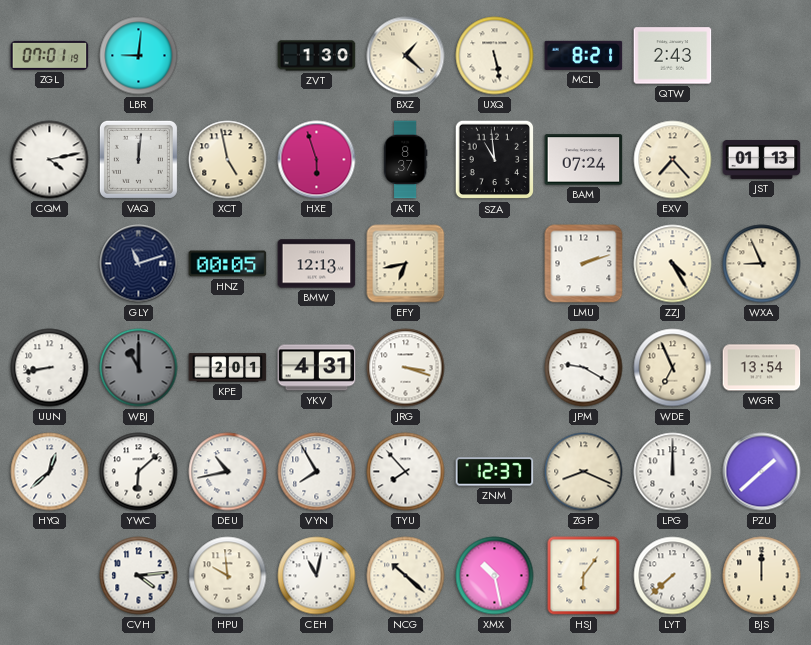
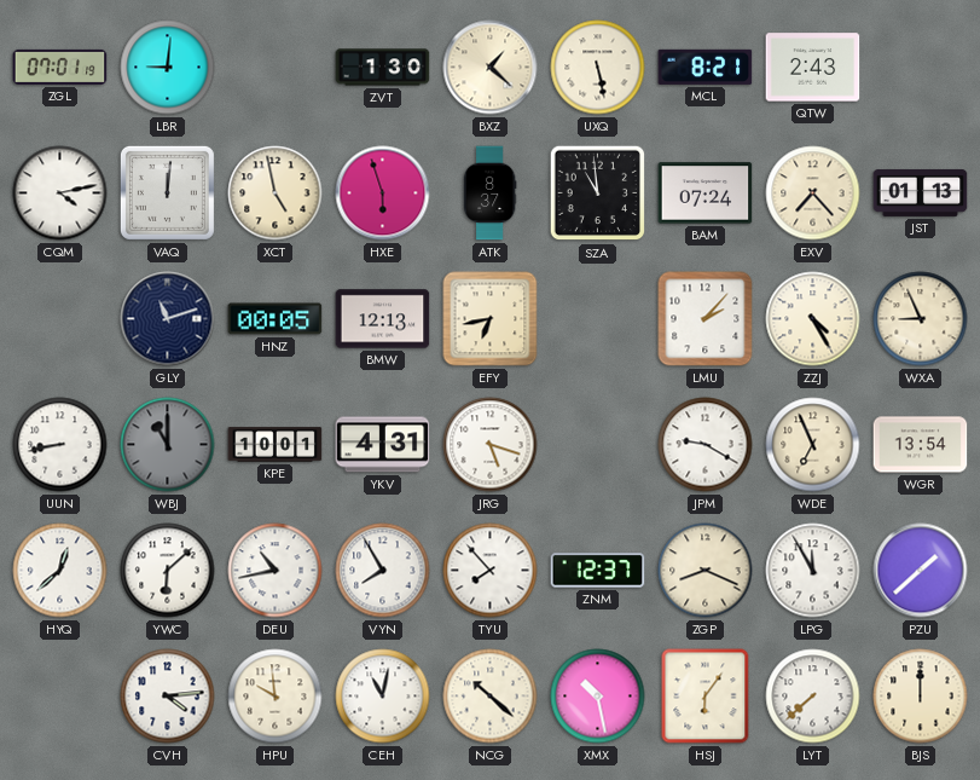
LMU: 2:12 -> 2:07 (706, 319)
KPE: 2:01 -> 10:01 (276, 445)
JRG: 3:18 -> 5:18 (491, 445)
LPG: 12:00 -> 11:55 (813, 571)
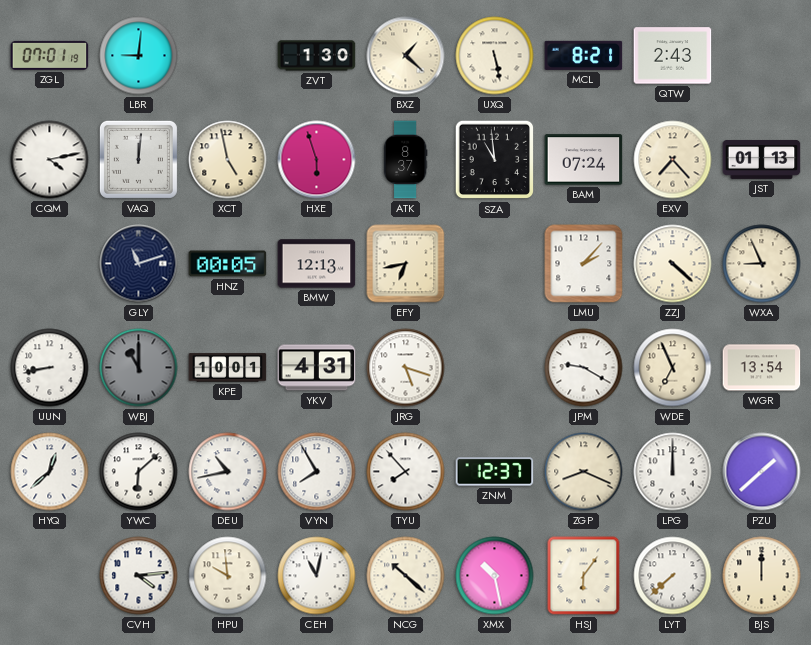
ZZJ: 4:25 -> 4:22 (673, 264)
LPG: 11:55 -> 12:00 (673, 472)
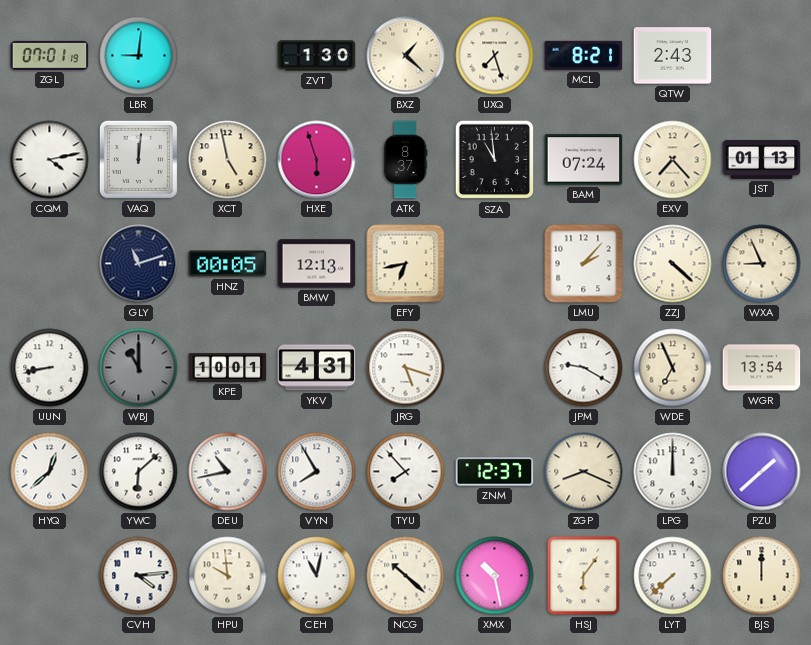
UXQ: 5:28 -> 7:27 (495, 56)
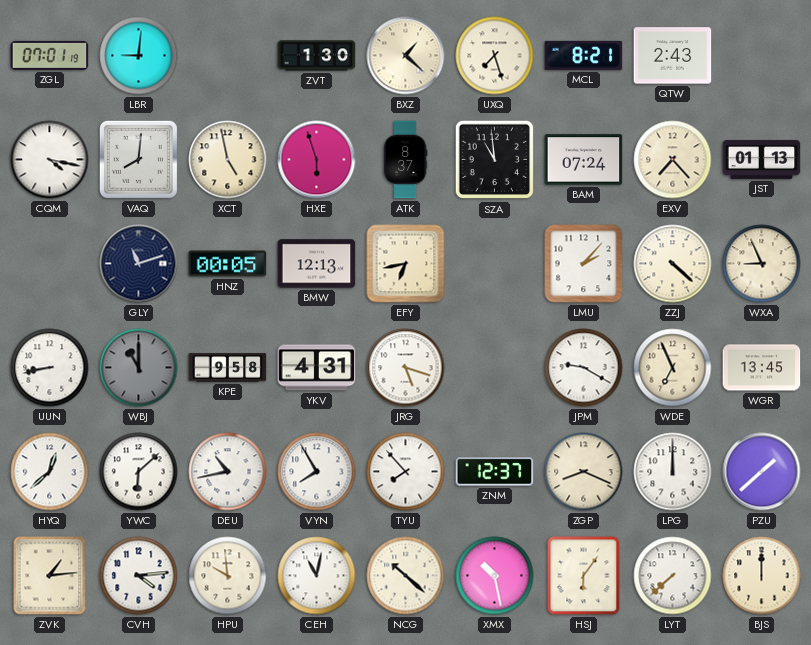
CQM: 4:13 -> 4:17 (50, 160)
VAQ: 12:01 -> 8:01 (138, 159)
KPE: 10:01 -> 9:58 (228, 368)
WGR: 13:54 -> 13:45 (762, 368)
ZVK: none -> 1:14 (50, 576)
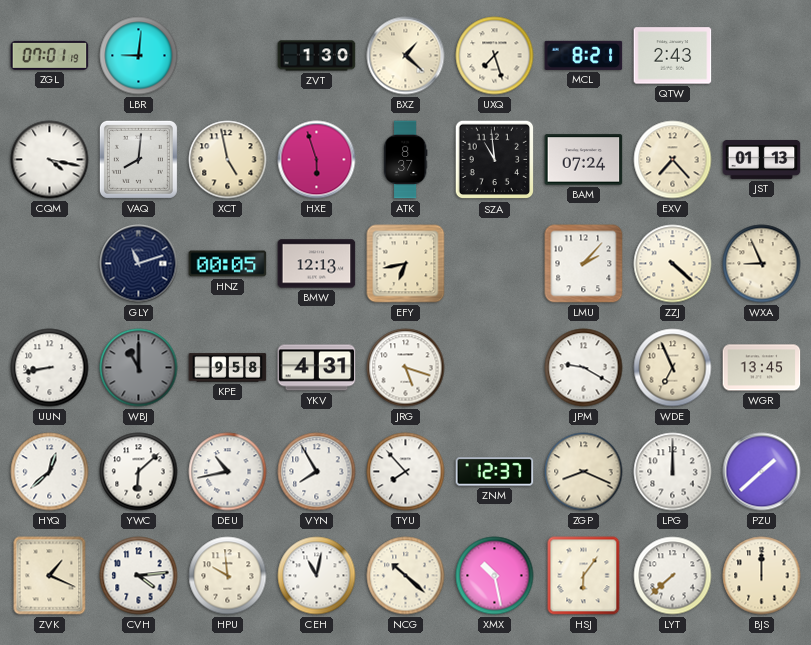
ZVK: 1:14 -> 1:19 (50, 576)
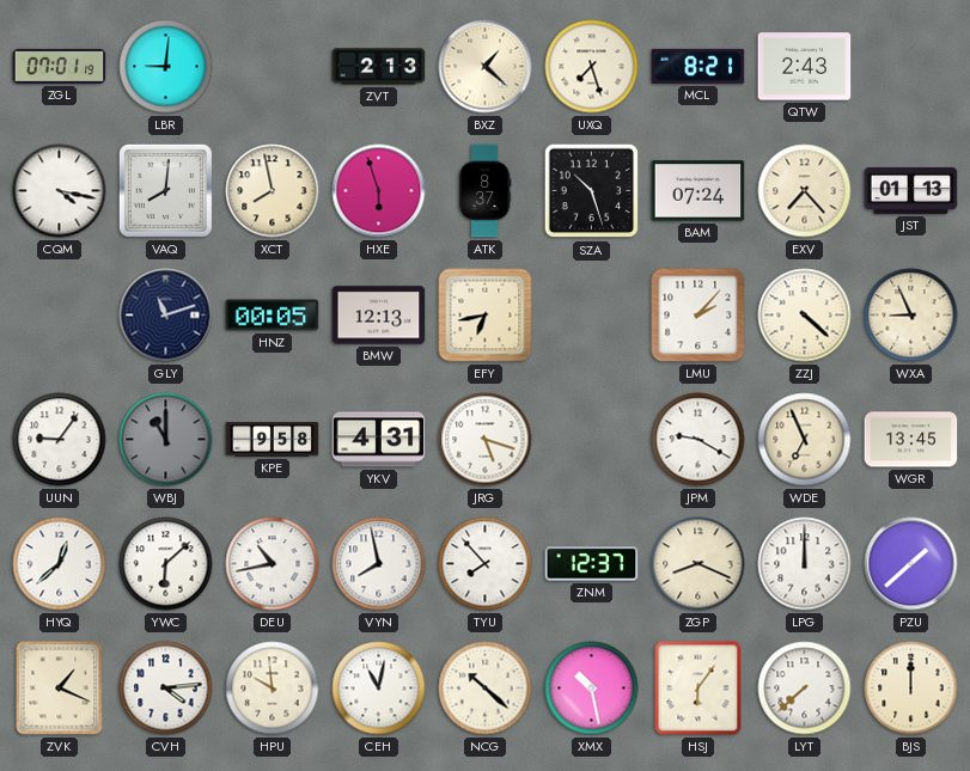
ZVT: 1:30 -> 2:13 (379, 67)
XCT: 4:58 -> 7:58 (273, 191)
SZA: 10:59 -> 10:27 (592, 191)
UUN: 8:43 -> 9:06 (60, 440)
VYN: 7:55 -> 7:58 (379, 564)
